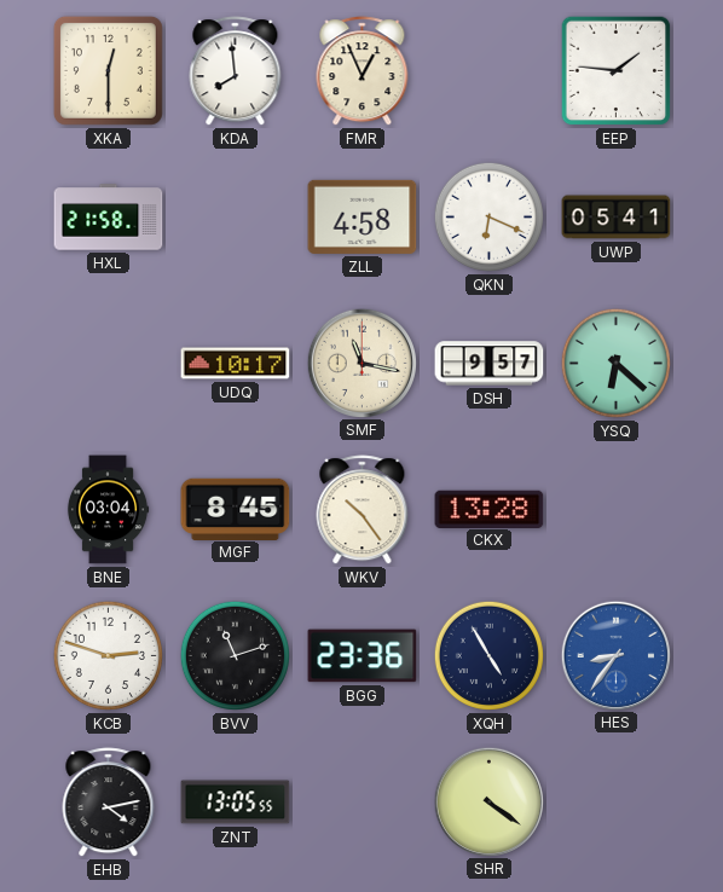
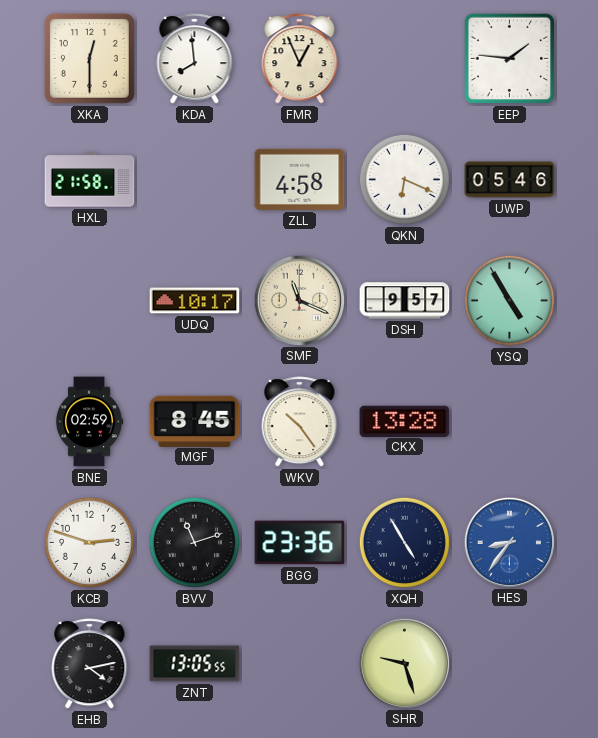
UWP: 05:41 -> 05:46 (510, 180)
SMF: 11:17 -> 11:19 (299, 300)
YSQ: 6:22 -> 4:55 (509, 300)
BNE: 03:04 -> 02:59 (89, 422)
SHR: 4:21 -> 9:27 (404, 663)
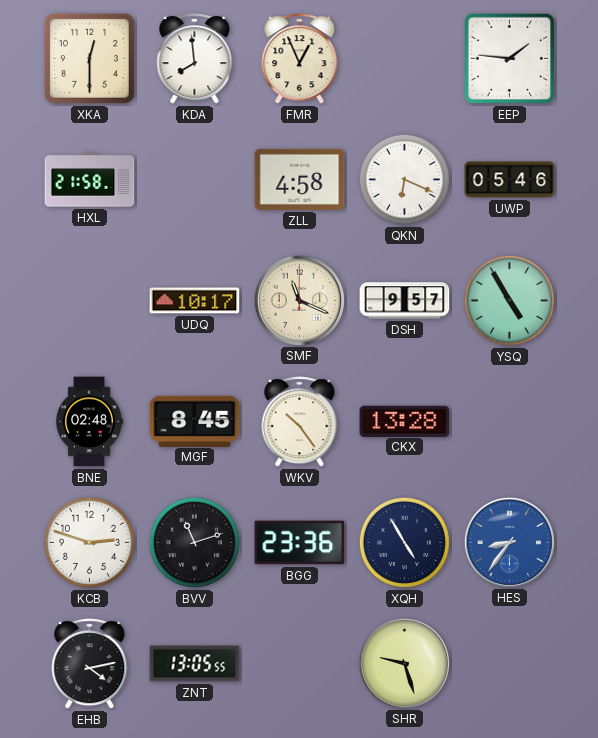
BNE: 02:59 -> 02:48 (89, 422)
